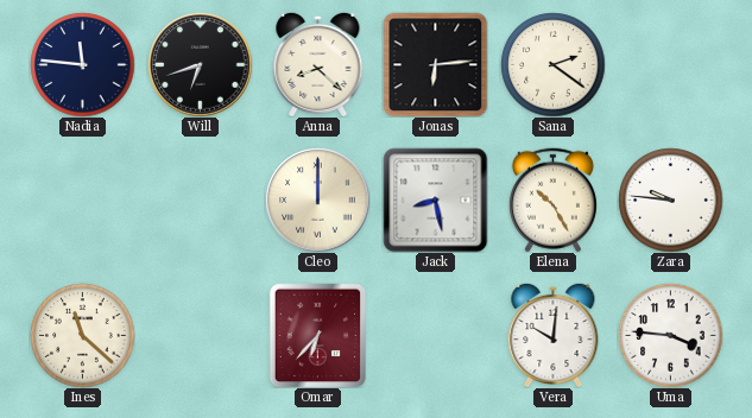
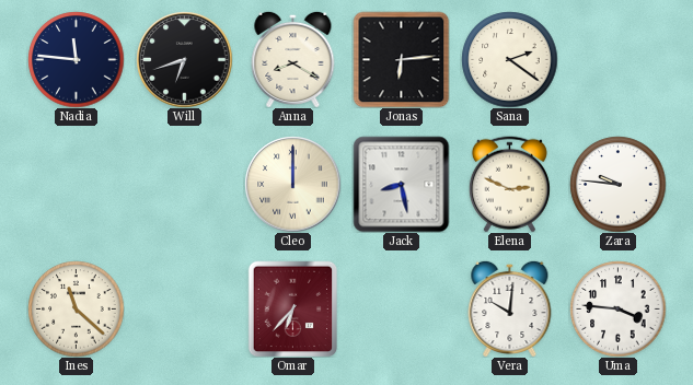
Anna: 8:22 -> 8:20 (293, 59)
Elena: 10:25 -> 2:49 (509, 184)
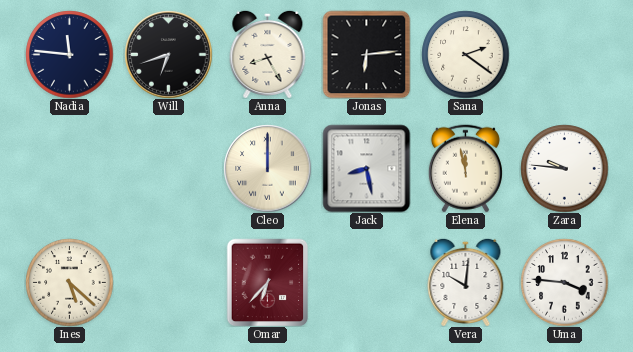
Anna: 8:20 -> 8:25 (268, 54)
Elena: 2:49 -> 11:58 (465, 168)
Ines: 11:22 -> 5:22 (69, 282)
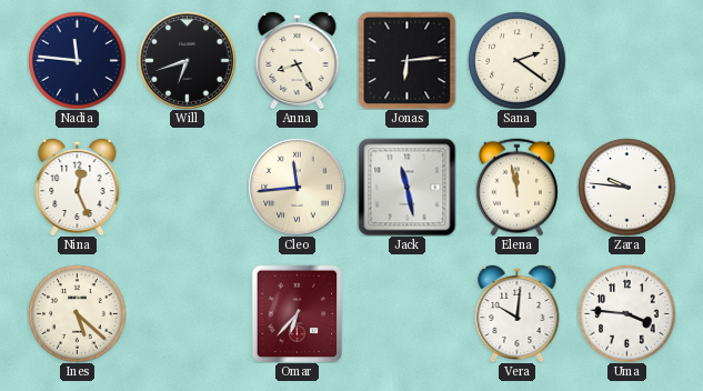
Nina: none -> 12:26 (78, 187)
Cleo: 12:00 -> 11:44 (297, 187)
Jack: 8:28 -> 11:28 (406, 187)
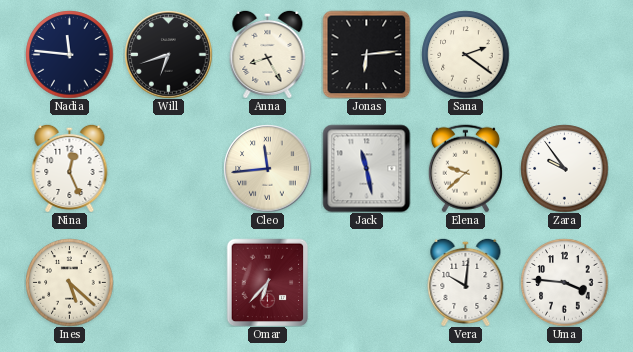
Elena: 11:58 -> 9:38 (465, 168)
Zara: 9:46 -> 9:54 (564, 168)
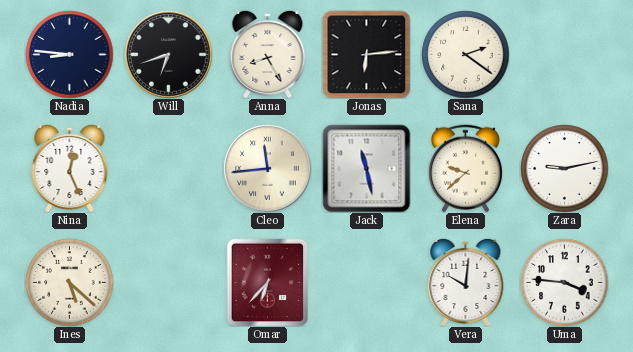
Nadia: 11:46 -> 8:46 (69, 54)
Zara: 9:54 -> 9:13 (564, 168)
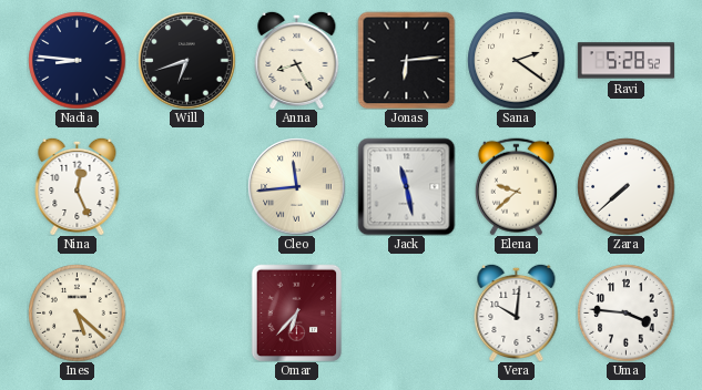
Ravi: none -> 5:28 (625, 61)
Zara: 9:13 -> 7:38 (625, 186)
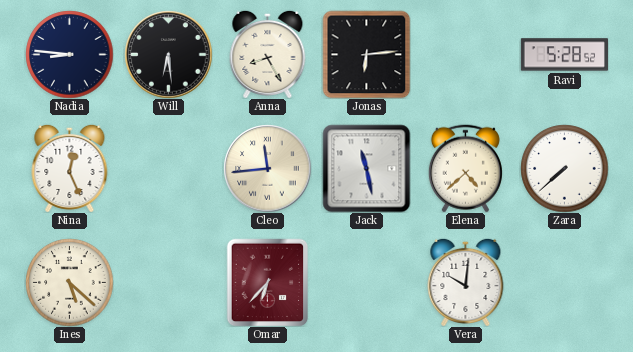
Will: 6:42 -> 6:29 (168, 54)
Sana: 2:21 -> none (516, 60)
Elena: 9:38 -> 4:38 (465, 168)
Uma: 3:46 -> none (625, 312)
